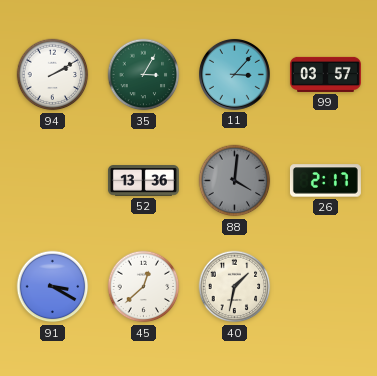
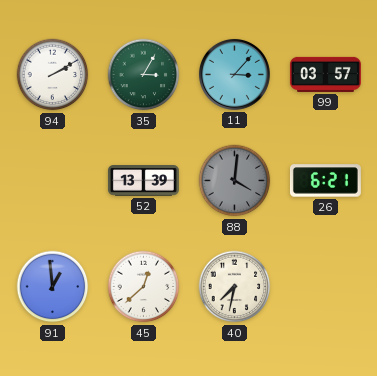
52: 13:36 -> 13:39 (143, 181)
26: 2:17 -> 6:21 (325, 181)
91: 3:20 -> 12:59 (53, 287)
40: 1:32 -> 7:32 (235, 287)
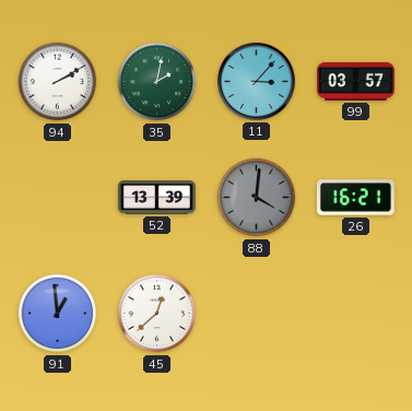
35: 3:05 -> 2:02 (157, 82)
26: 6:21 -> 16:21 (355, 198)
40: 7:32 -> none (235, 287)
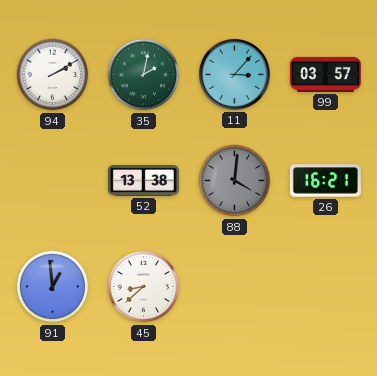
52: 13:39 -> 13:38 (143, 181)
45: 12:38 -> 8:38 (144, 287)
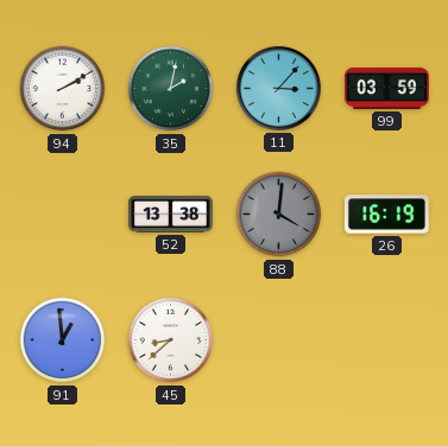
99: 03:57 -> 03:59 (386, 88)
26: 16:21 -> 16:19 (386, 215)
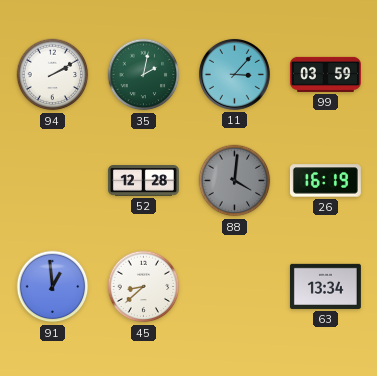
52: 13:38 -> 12:28 (143, 181)
63: none -> 13:34 (325, 286)
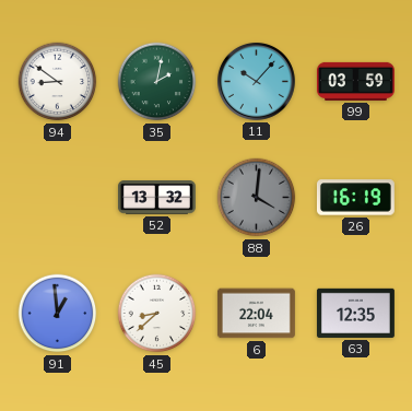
94: 2:10 -> 8:51 (58, 82)
11: 3:07 -> 10:07 (256, 81)
52: 12:28 -> 13:32 (156, 198)
6: none -> 22:04 (256, 314)
63: 13:34 -> 12:35 (355, 313)
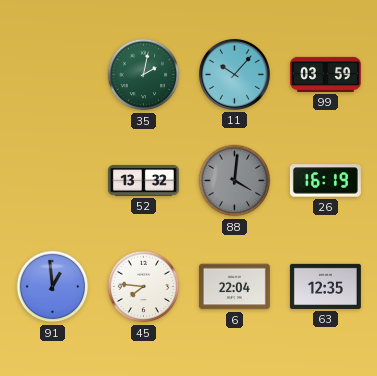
94: 8:51 -> none (58, 82)
45: 8:38 -> 7:46 (144, 287)
